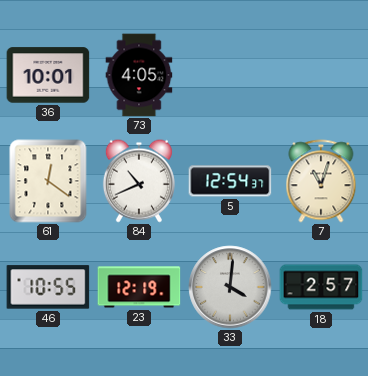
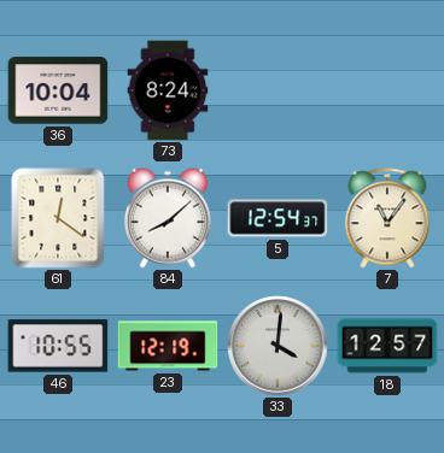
36: 10:01 -> 10:04 (58, 90)
73: 4:05 -> 8:24 (168, 90)
84: 10:41 -> 8:08 (168, 218)
7: 11:03 -> 11:06 (387, 218)
18: 2:57 -> 12:57 (387, 346)
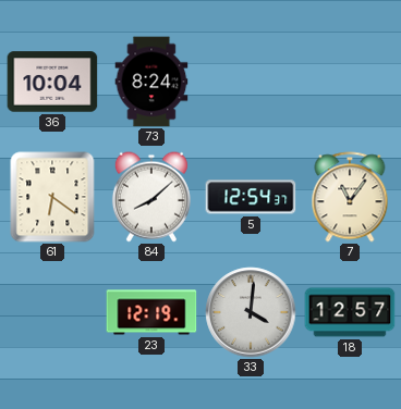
61: 12:21 -> 6:21 (52, 197)
46: 10:55 -> none (58, 346)
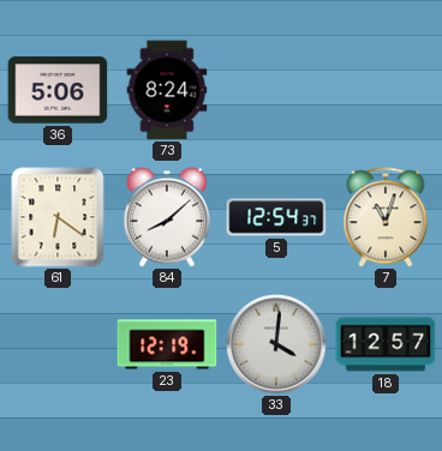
36: 10:04 -> 5:06 (58, 90)
7: 11:06 -> 11:03 (386, 217)
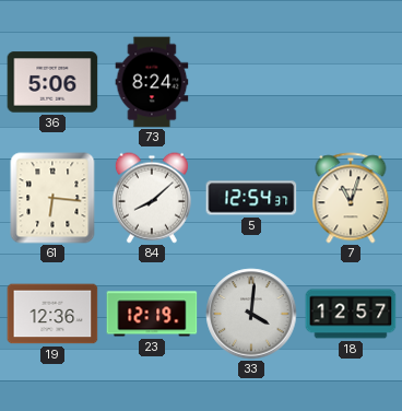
61: 6:21 -> 6:16 (52, 198)
19: none -> 12:36 (52, 314)
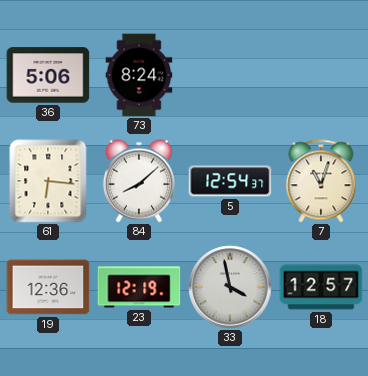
33: 4:01 -> 3:58 (230, 287)
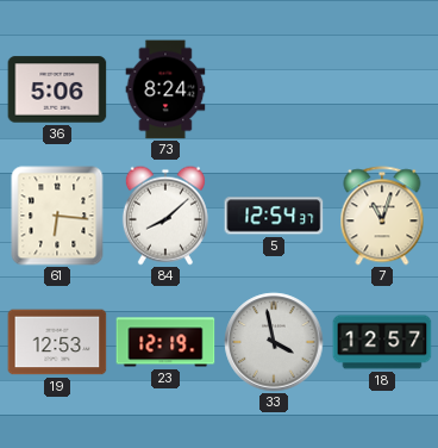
19: 12:36 -> 12:53 (57, 342)
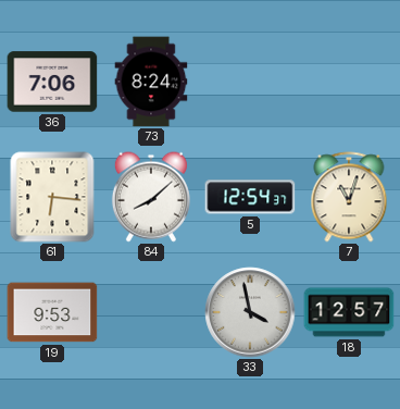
36: 5:06 -> 7:06 (52, 82)
19: 12:53 -> 9:53 (52, 312)
23: 12:19 -> none (165, 342)
